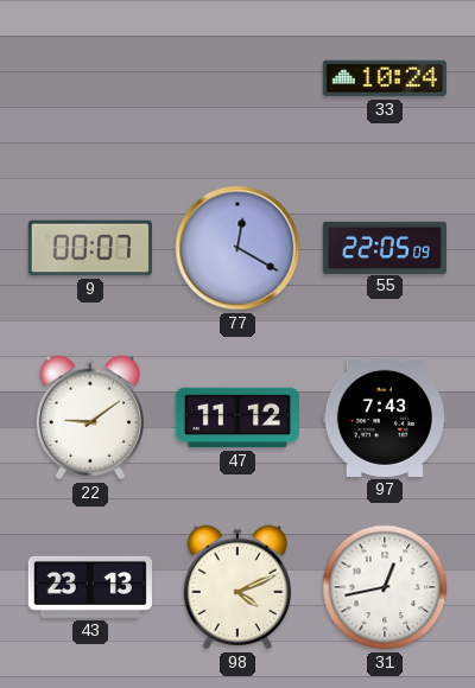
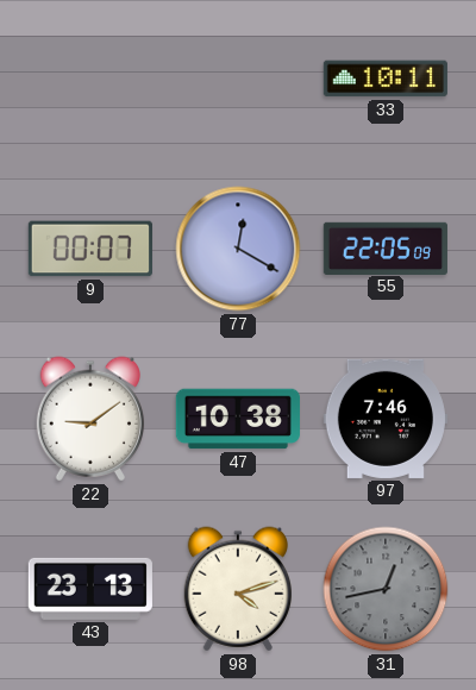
33: 10:24 -> 10:11 (386, 79)
47: 11:12 -> 10:38 (238, 419)
97: 7:43 -> 7:46 (386, 419)
98: 4:11 -> 4:12 (237, 589)
31 dial: white -> grey (386, 589)
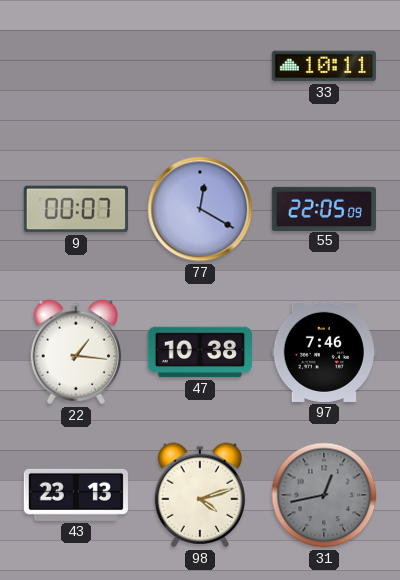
22: 9:09 -> 1:16 (75, 352)
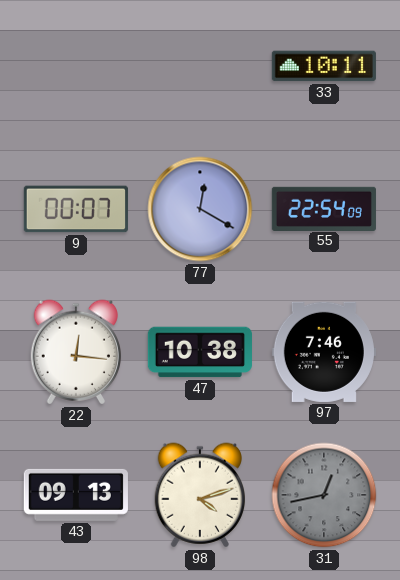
55: 22:05 -> 22:54 (324, 208)
22: 1:16 -> 12:16 (75, 352)
43: 23:13 -> 09:13 (76, 495)
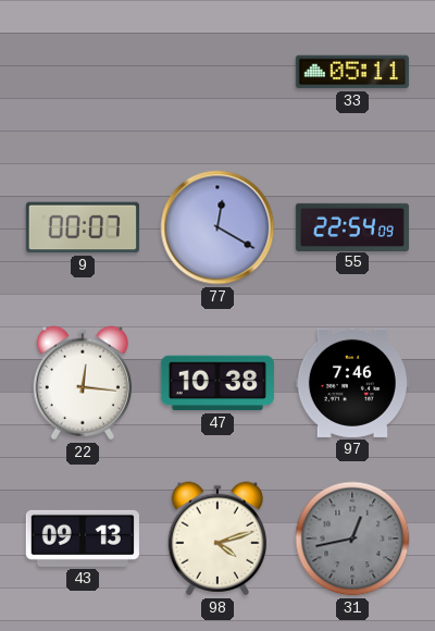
33: 10:11 -> 05:11 (352, 72)
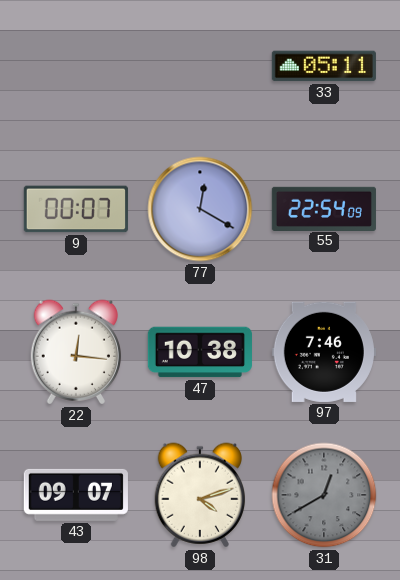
43: 09:13 -> 09:07 (76, 495)
31: 12:43 -> 12:40 (324, 495)
